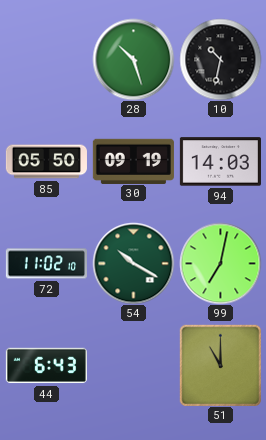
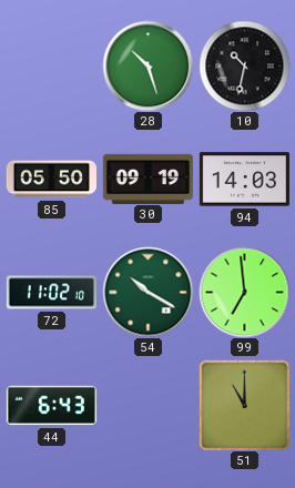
99: 7:02 -> 6:59 (244, 292)
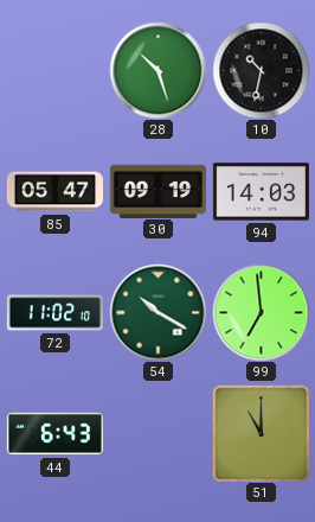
85: 05:50 -> 05:47 (54, 192)
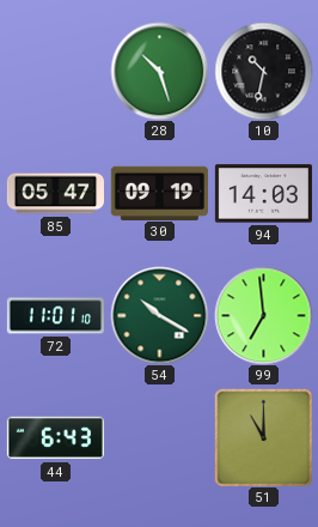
72: 11:02 -> 11:01 (55, 316)
